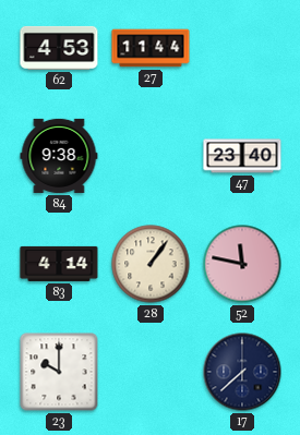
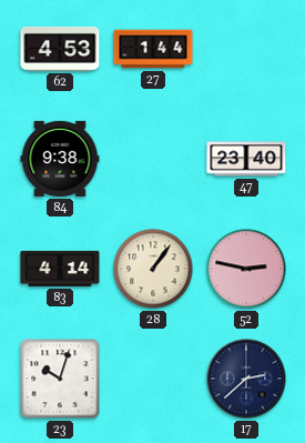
27: 11:44 -> 1:44 (153, 49)
52: 11:47 -> 2:47 (246, 269)
23: 10:00 -> 10:03 (60, 379)
17: 7:38 -> 2:38 (246, 379)
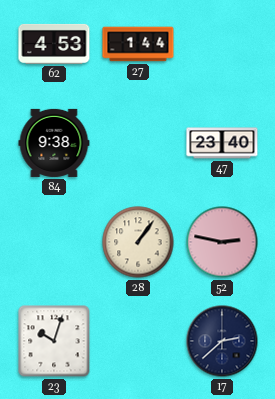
83: 4:14 -> none (60, 269)
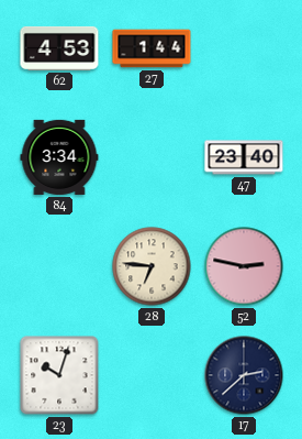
84: 9:38 -> 3:34 (59, 157)
28: 1:06 -> 6:46 (152, 266)
